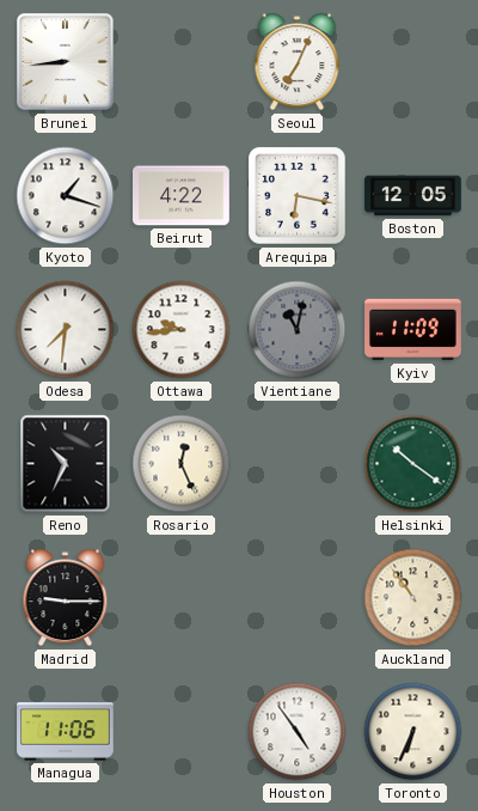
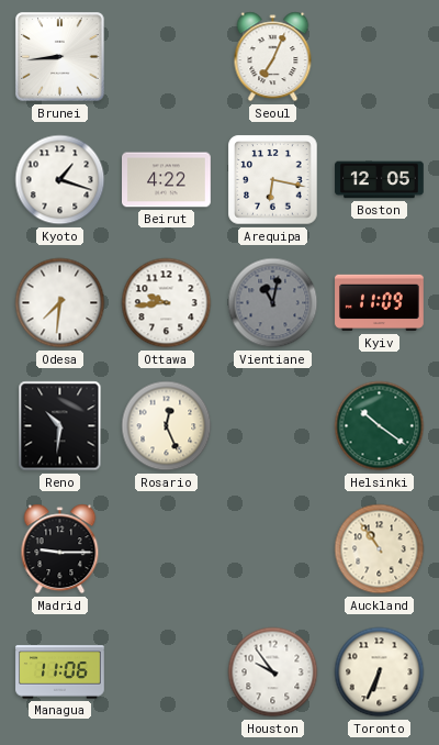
Reno: 10:34 -> 10:31 (60, 426)
Houston: 4:54 -> 9:54 (273, 672)
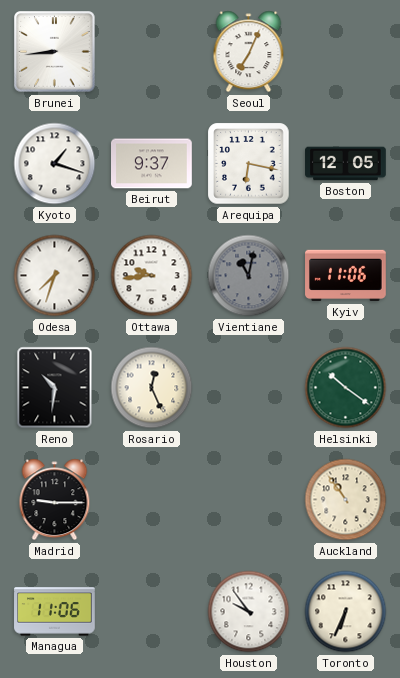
Beirut: 4:22 -> 9:37 (152, 164)
Odesa: 7:31 -> 7:33 (55, 276)
Kyiv: 11:09 -> 11:06 (346, 276)
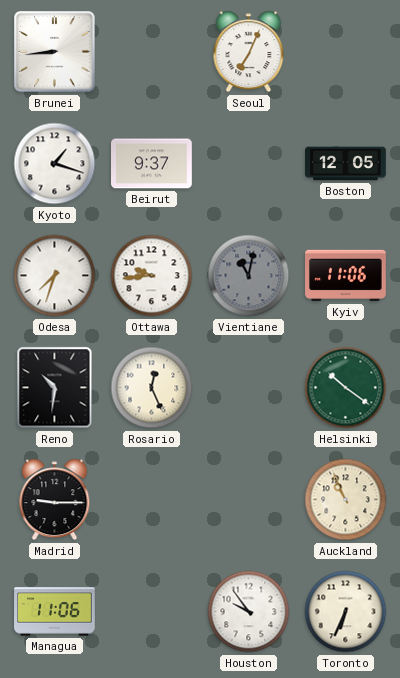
Arequipa: 6:17 -> none (249, 164)
Auckland: 10:54 -> 10:56 (346, 500)
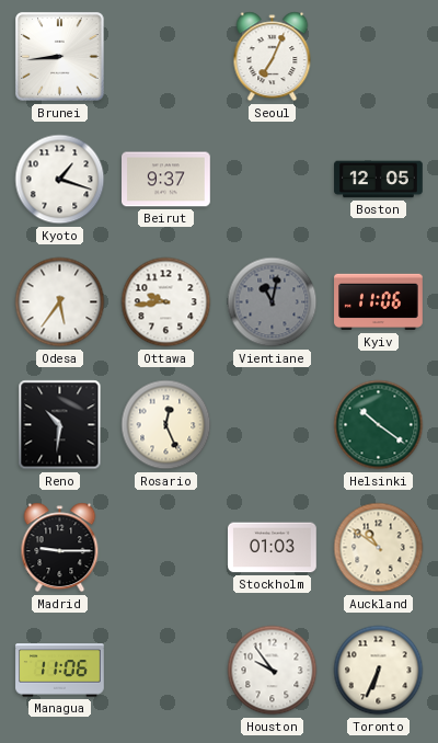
Odesa: 7:33 -> 5:36 (60, 302)
Stockholm: none -> 01:03 (273, 548)
Auckland: 10:56 -> 10:51 (379, 548)
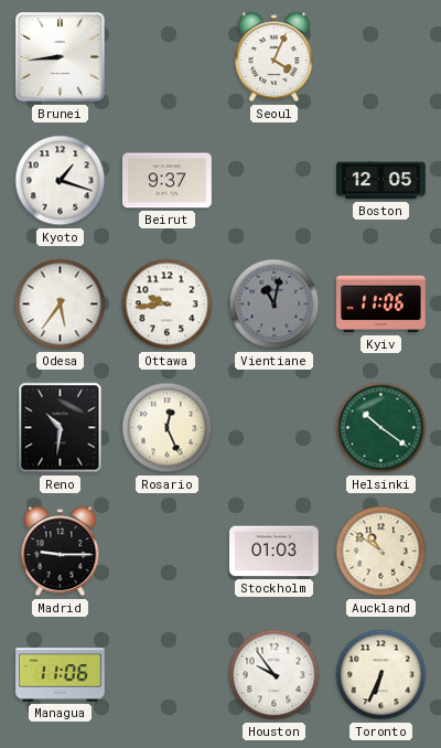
Seoul: 7:04 -> 4:04 (275, 57)
